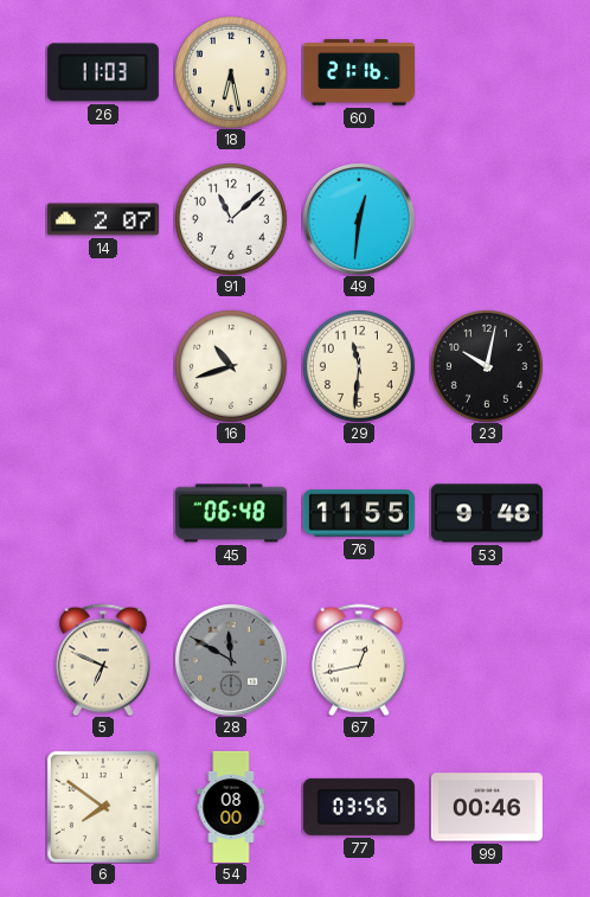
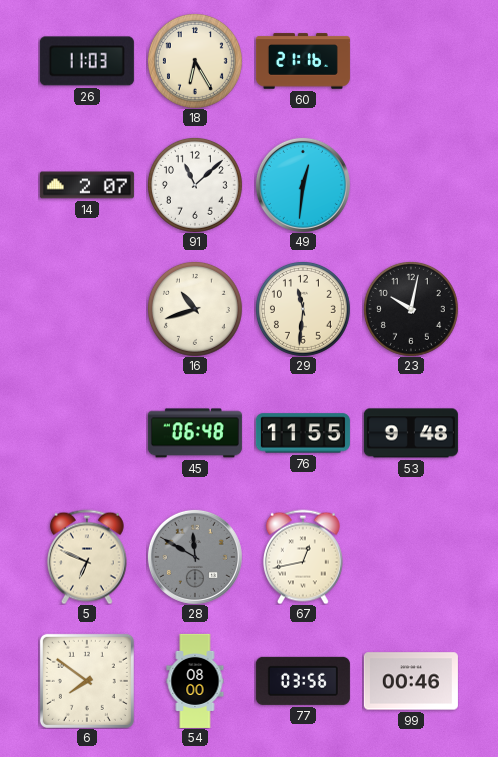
18: 6:28 -> 6:25 (195, 61)
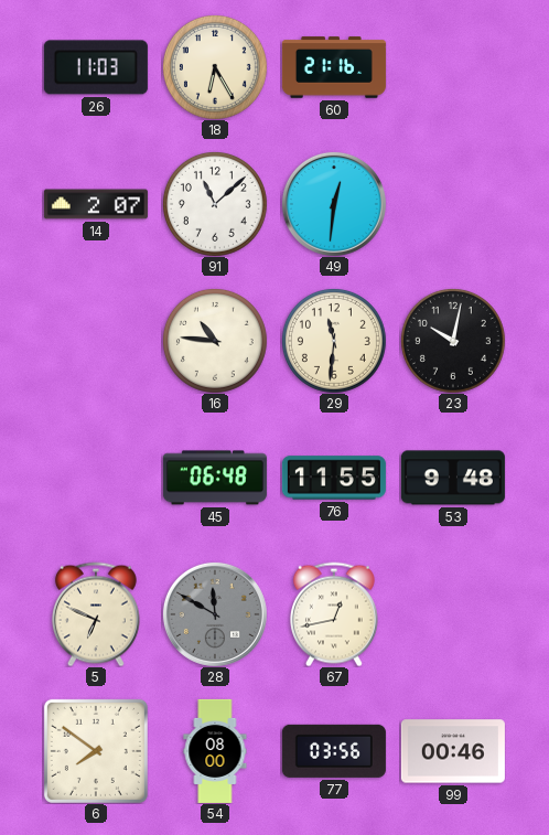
16: 10:42 -> 10:46 (215, 341)
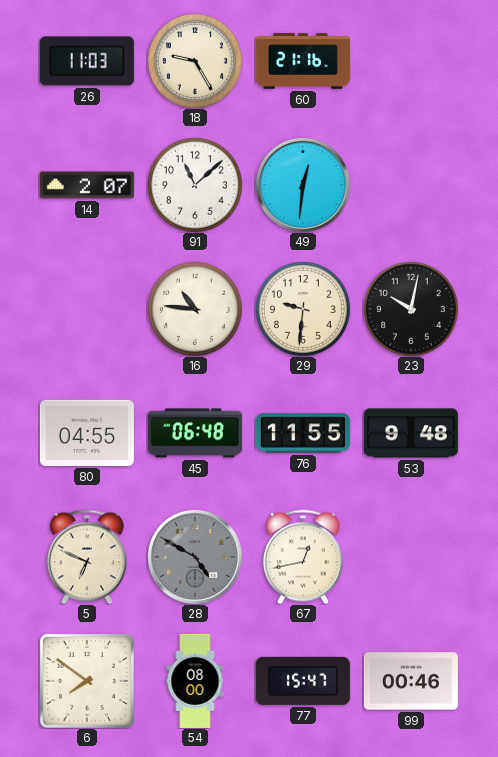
18: 6:25 -> 9:25 (195, 61)
29: 11:31 -> 9:31 (303, 309)
80: none -> 04:55 (87, 433)
28: 11:50 -> 4:50 (195, 557)
77: 03:56 -> 15:47 (303, 681)
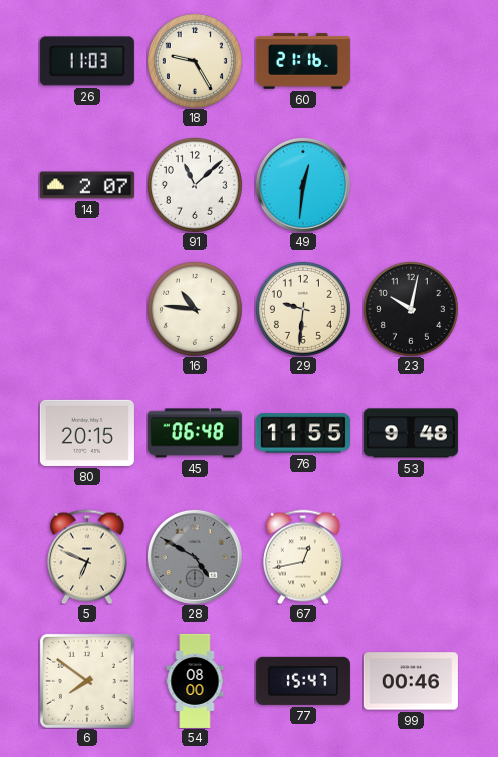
80: 04:55 -> 20:15 (87, 433)
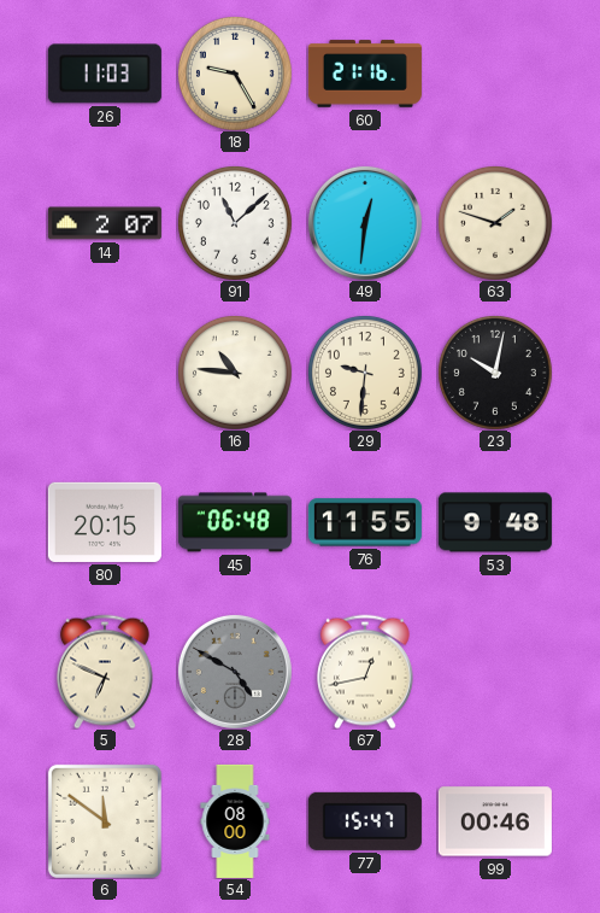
63: none -> 1:48 (495, 223)
6: 7:51 -> 11:51 (105, 821)
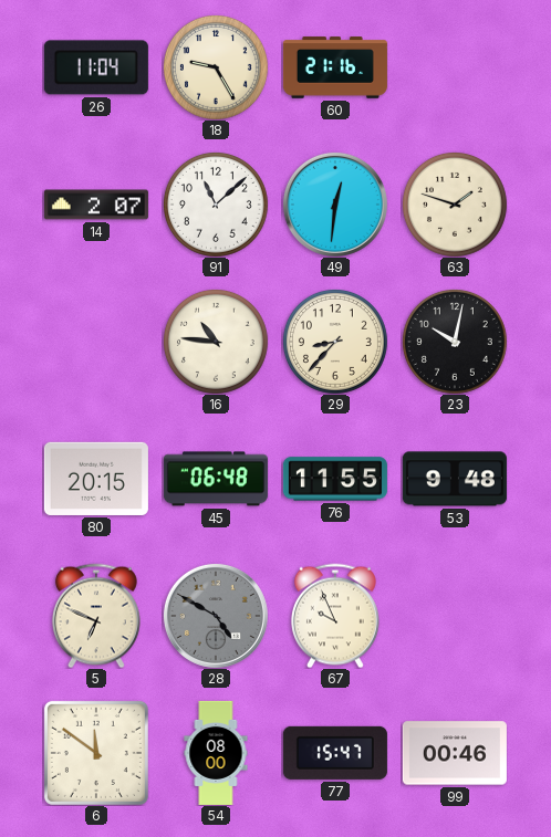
26: 11:03 -> 11:04 (96, 67)
29: 9:31 -> 8:37 (335, 342)
67: 12:43 -> 9:56 (335, 616)
